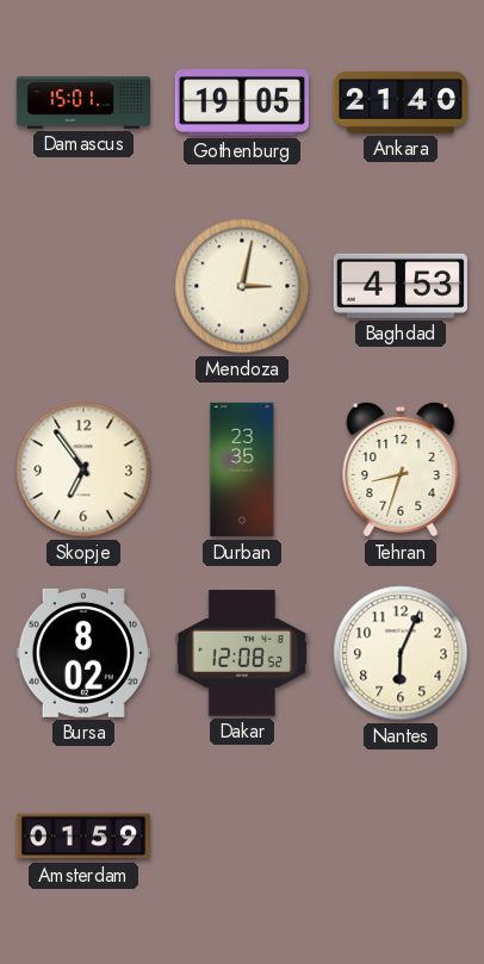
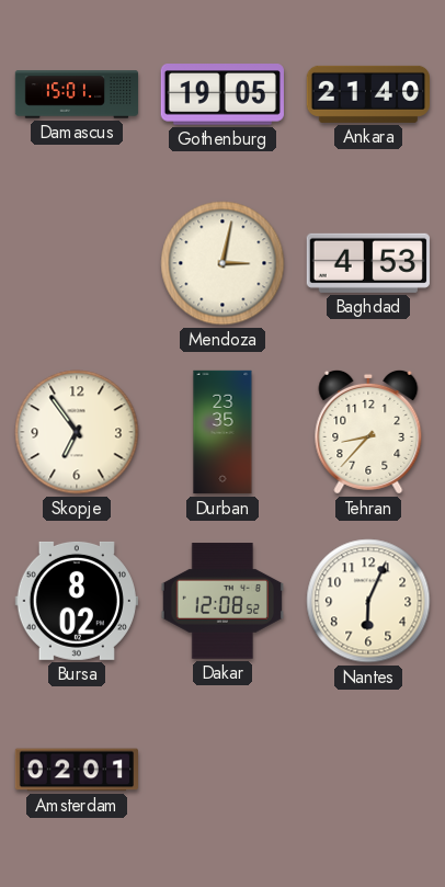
Tehran: 8:33 -> 8:37 (368, 432)
Amsterdam: 01:59 -> 02:01 (76, 770)
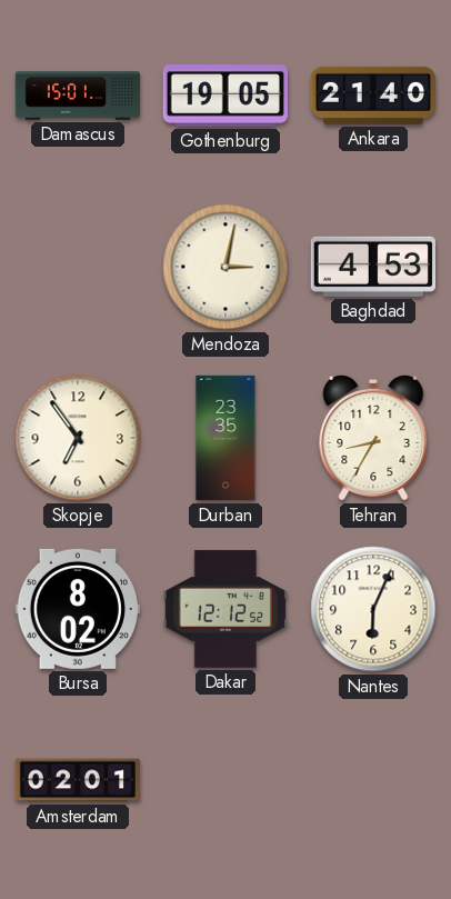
Tehran: 8:37 -> 8:35 (373, 438)
Dakar: 12:08 -> 12:12 (225, 609)
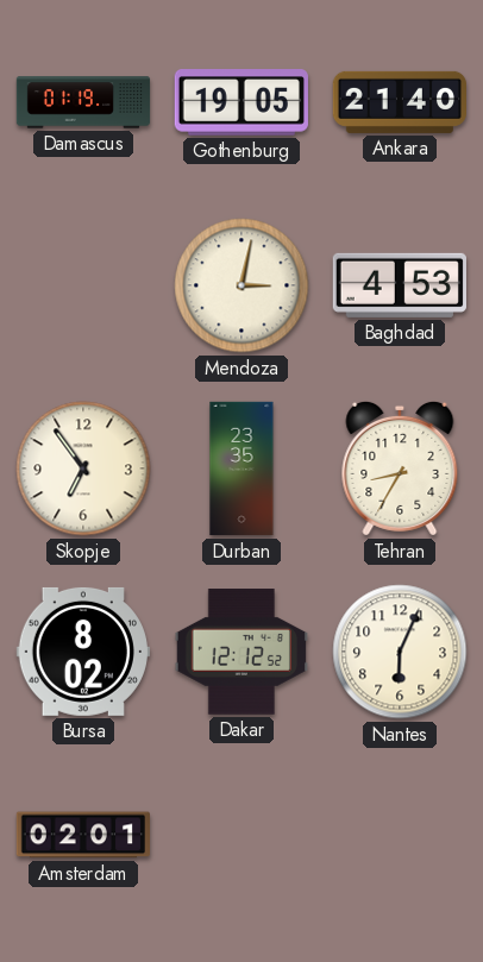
Damascus: 15:01 -> 01:19 (83, 102)
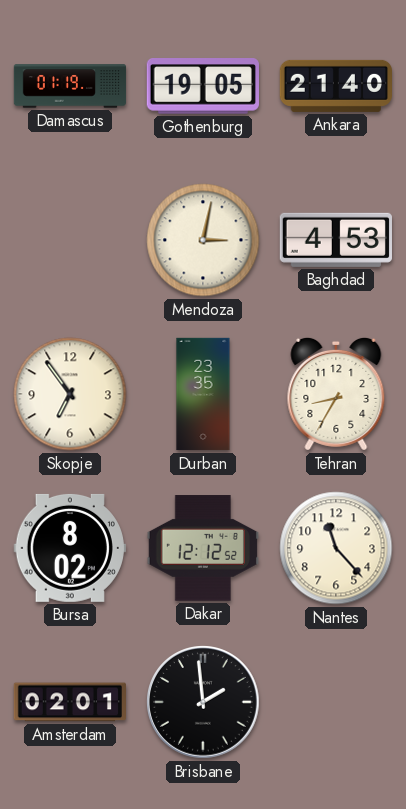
Nantes: 6:04 -> 11:23 (336, 548)
Brisbane: none -> 1:59 (204, 703)
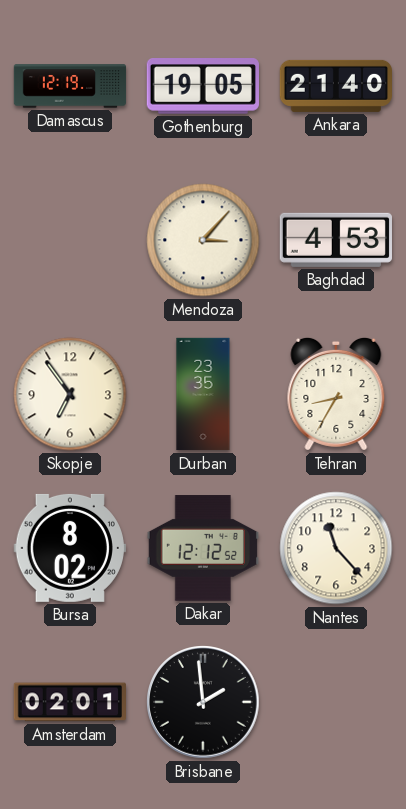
Damascus: 01:19 -> 12:19 (70, 86)
Mendoza: 3:02 -> 3:07 (203, 240)
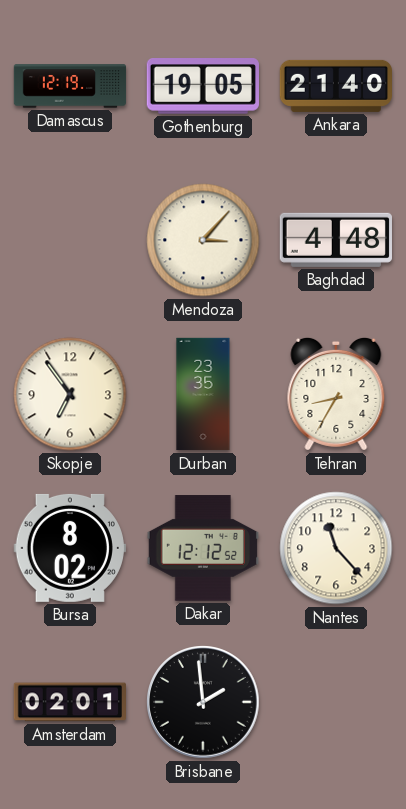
Baghdad: 4:53 -> 4:48 (336, 240)
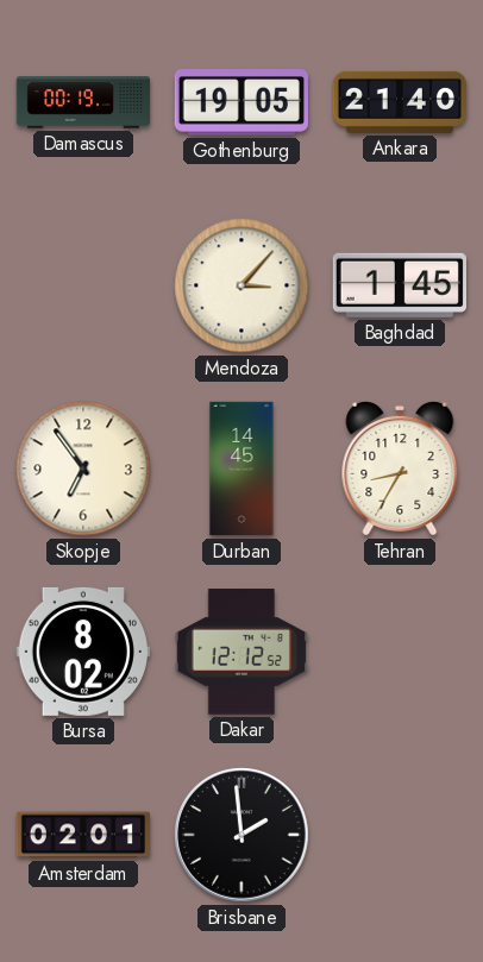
Damascus: 12:19 -> 00:19 (83, 102)
Baghdad: 4:48 -> 1:45 (400, 285)
Durban: 23:35 -> 14:45 (241, 469)
Nantes: 11:23 -> none (336, 548)
